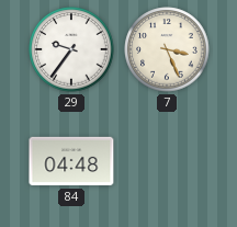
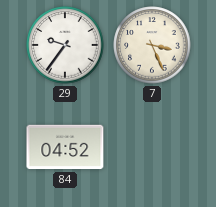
84: 04:48 -> 04:52 (65, 147)
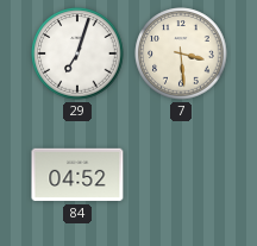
29: 9:36 -> 7:03 (77, 53)
7: 3:26 -> 3:29 (181, 53)
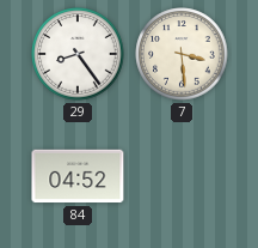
29: 7:03 -> 8:24 (78, 54)
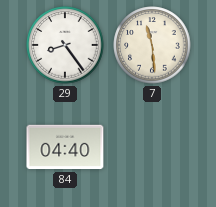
7: 3:29 -> 11:29 (152, 45)
84: 04:52 -> 04:40 (65, 147)
